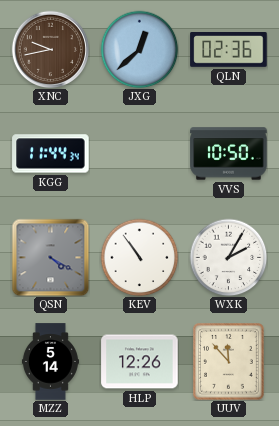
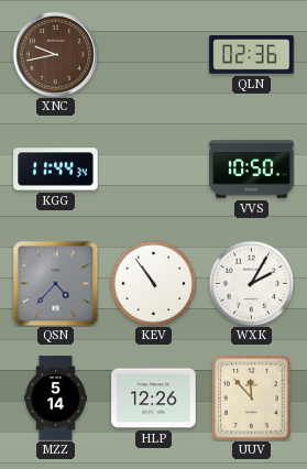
JXG: 12:38 -> none (139, 49)
QSN: 4:20 -> 4:37 (55, 283)
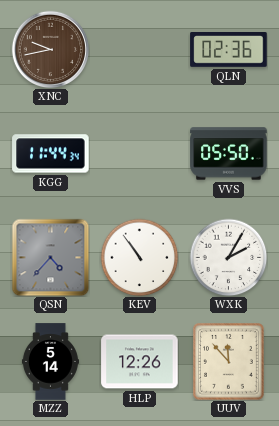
VVS: 10:50 -> 05:50 (229, 154)
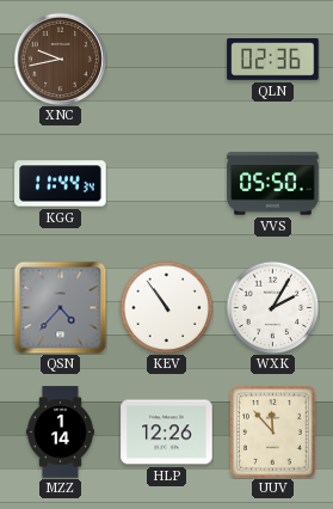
MZZ: 5:14 -> 1:14 (60, 433)
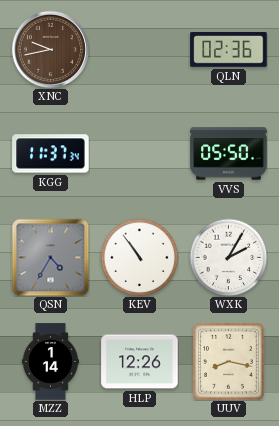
KGG: 11:44 -> 11:37 (51, 154)
QSN: 4:37 -> 4:35 (50, 257)
UUV: 11:53 -> 8:17 (228, 362)
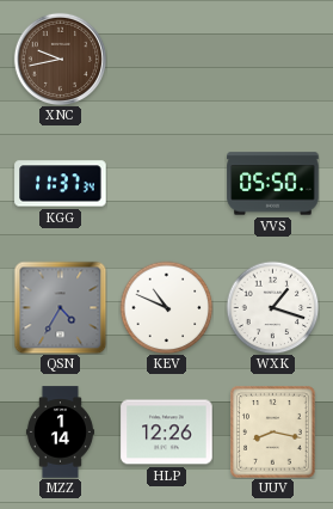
QLN: 02:36 -> none (229, 50)
KEV: 10:54 -> 10:49 (166, 307)
WXK: 2:05 -> 1:18 (272, 307)
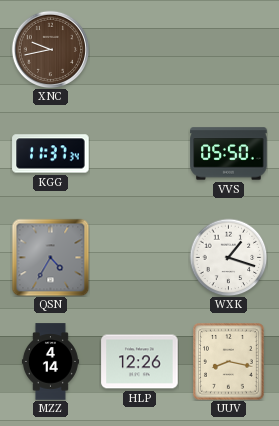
KEV: 10:49 -> none (166, 307)
MZZ: 1:14 -> 4:14 (50, 362)
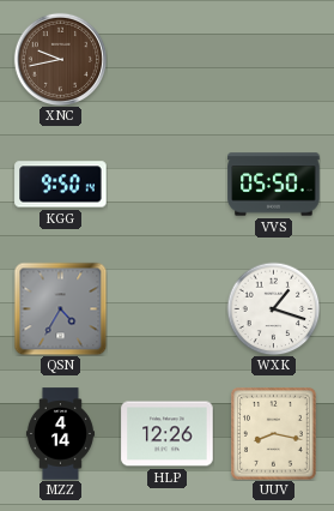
KGG: 11:37 -> 9:50 (61, 185)
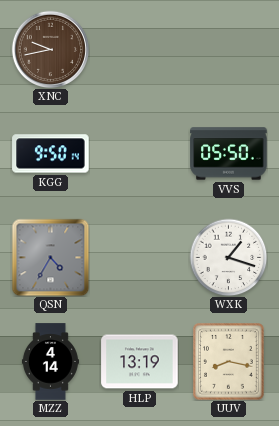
HLP: 12:26 -> 13:19 (140, 362)
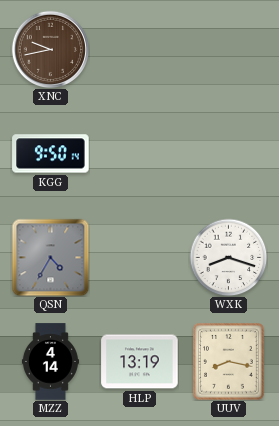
VVS: 05:50 -> none (229, 154)
WXK: 1:18 -> 8:18 (228, 257)
